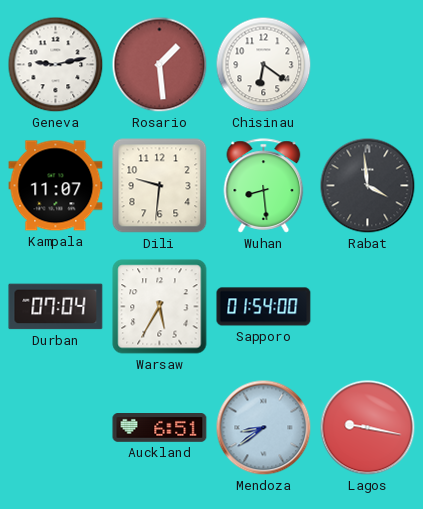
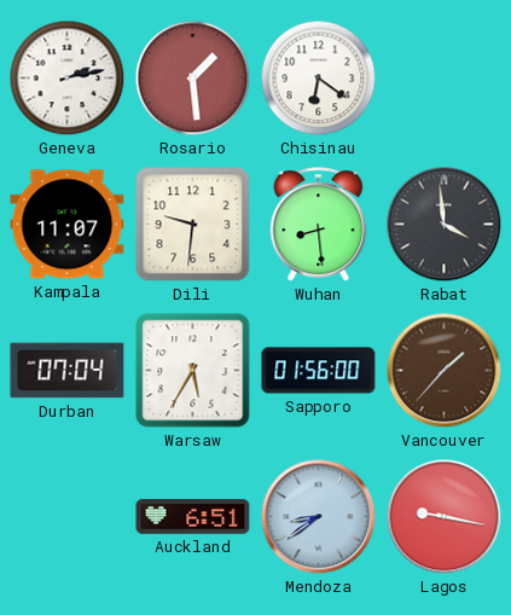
Geneva: 9:13 -> 2:13 (68, 79)
Sapporo: 01:54 -> 01:56 (319, 371)
Vancouver: none -> 1:37 (445, 371)
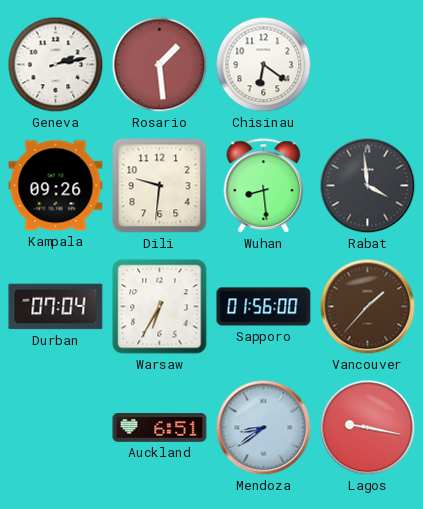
Kampala: 11:07 -> 09:26 (56, 186)
Warsaw: 5:35 -> 6:35 (160, 307)
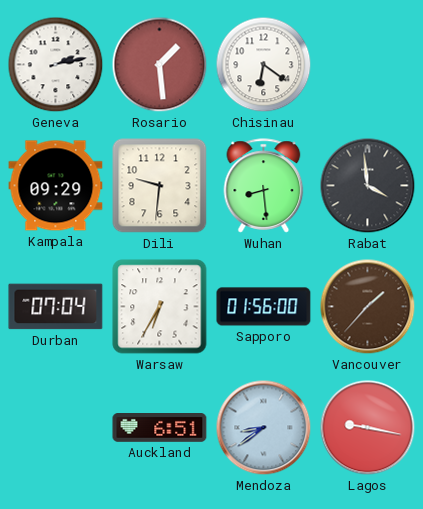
Kampala: 09:26 -> 09:29 (56, 186)
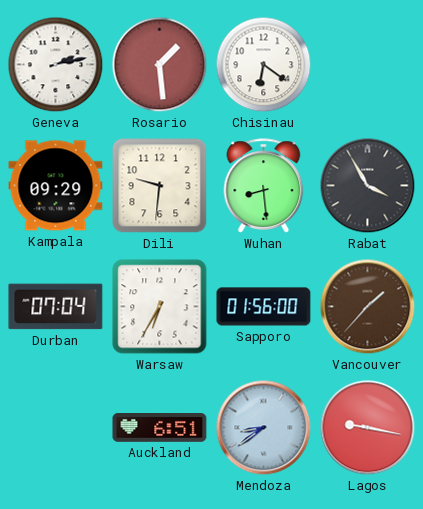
Rabat: 3:59 -> 3:55 (368, 186)
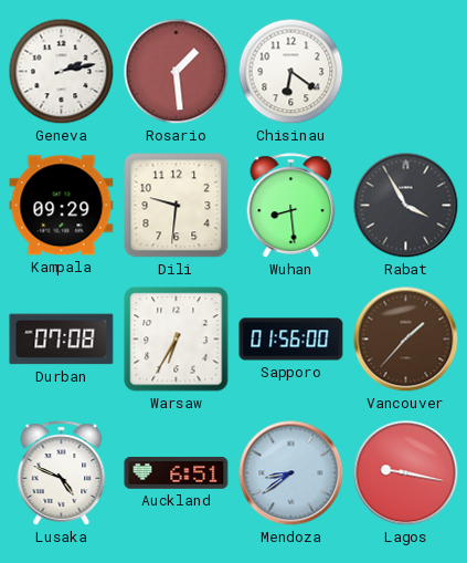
Durban: 07:04 -> 07:08 (62, 340)
Lusaka: none -> 4:49 (62, 473)
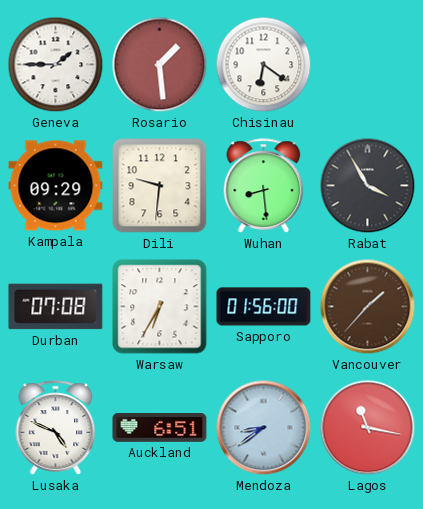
Geneva: 2:13 -> 1:45 (56, 65)
Lagos: 9:17 -> 11:17 (368, 428)
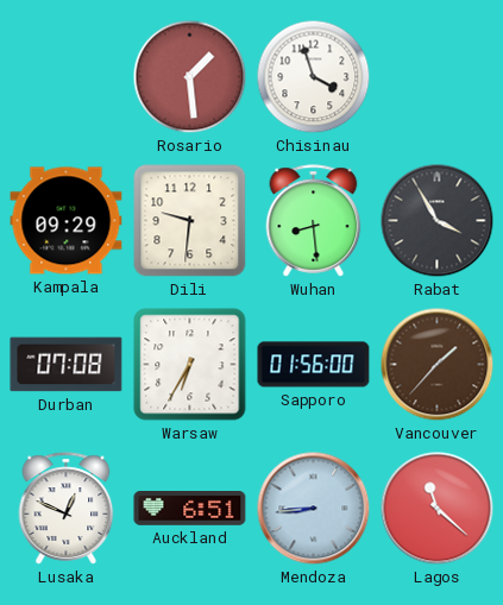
Geneva: 1:45 -> none (56, 65)
Chisinau: 6:21 -> 3:57 (314, 77)
Lusaka: 4:49 -> 12:49 (67, 509)
Mendoza: 8:39 -> 8:44 (314, 509)
Lagos: 11:17 -> 11:22 (438, 509)
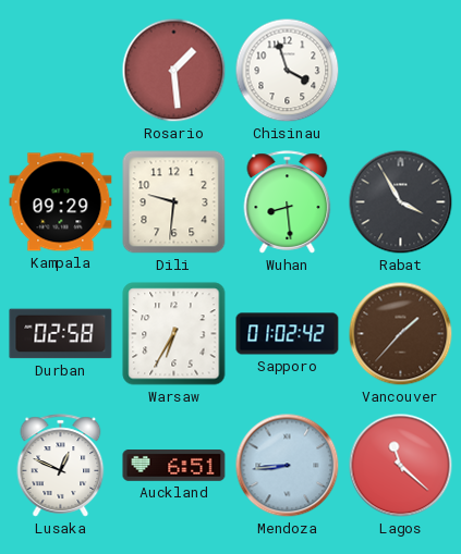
Durban: 07:08 -> 02:58 (61, 334)
Sapporo: 01:56 -> 01:02 (288, 334)
